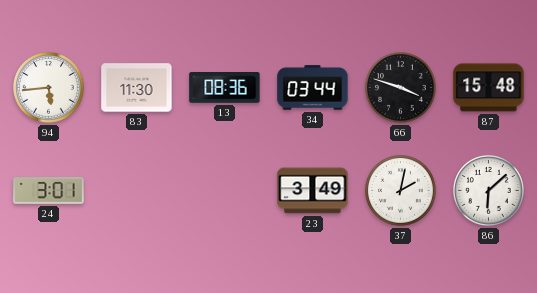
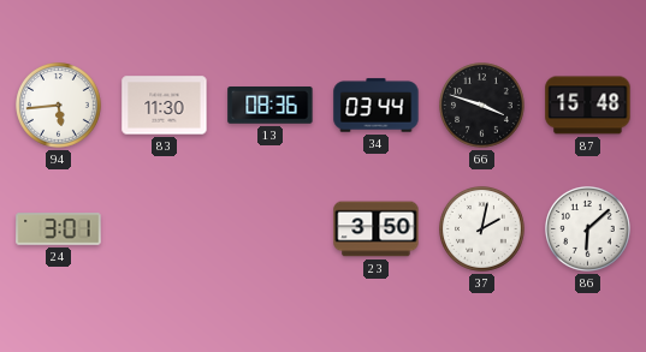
23: 3:49 -> 3:50 (377, 229)
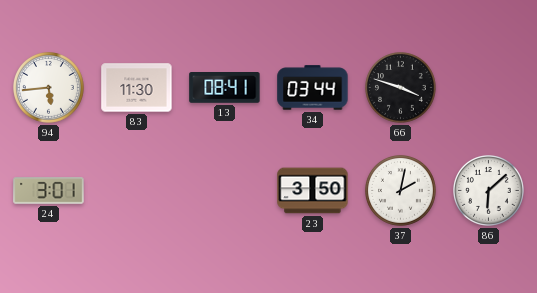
13: 08:36 -> 08:41 (225, 88)
87: 15:48 -> none (588, 106)
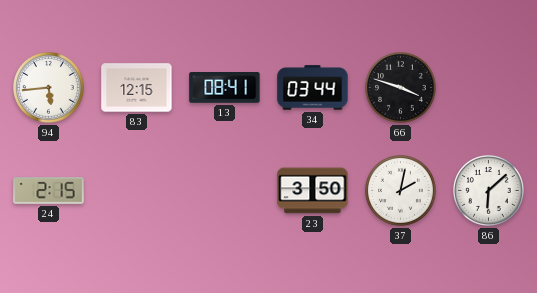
83: 11:30 -> 12:15 (137, 88)
24: 3:01 -> 2:15 (49, 191)
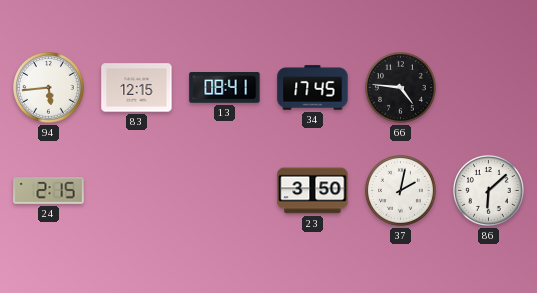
34: 03:44 -> 17:45 (313, 88)
66: 3:48 -> 4:46 (401, 88)
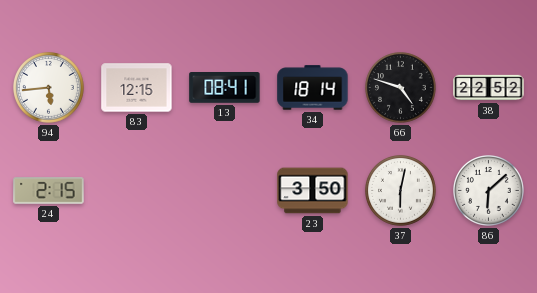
34: 17:45 -> 18:14 (313, 88)
66: 4:46 -> 4:48 (401, 88)
38: none -> 22:52 (489, 88)
37: 2:02 -> 6:02 (401, 191)
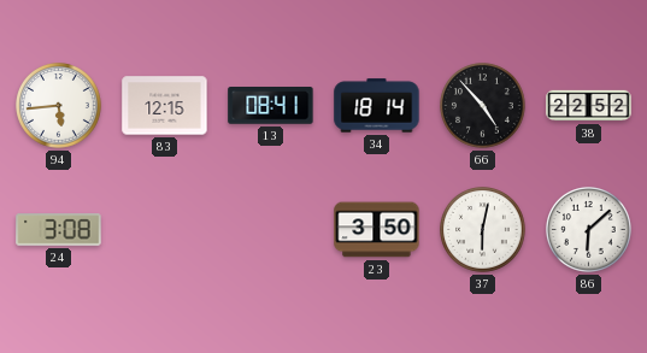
66: 4:48 -> 4:53 (483, 106)
24: 2:15 -> 3:08 (59, 230)
